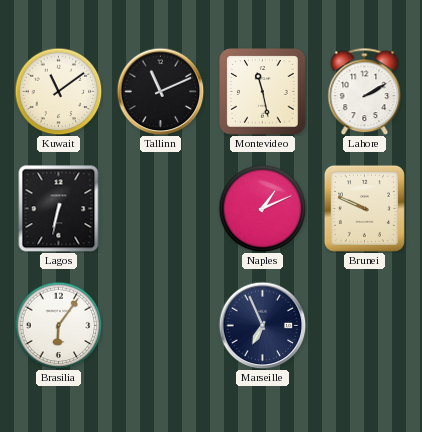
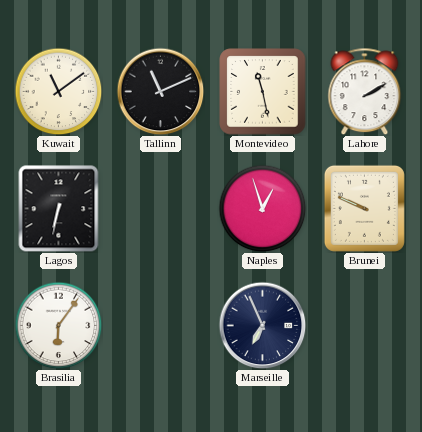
Naples: 1:11 -> 12:57 (262, 208)
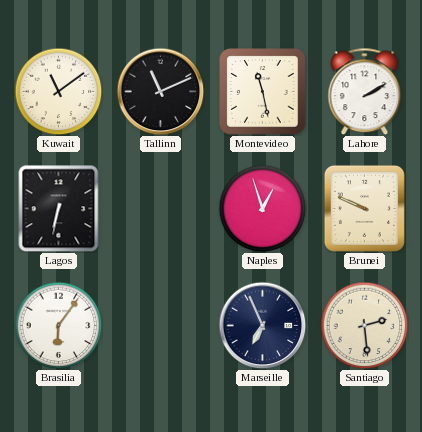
Santiago: none -> 2:29 (364, 325)
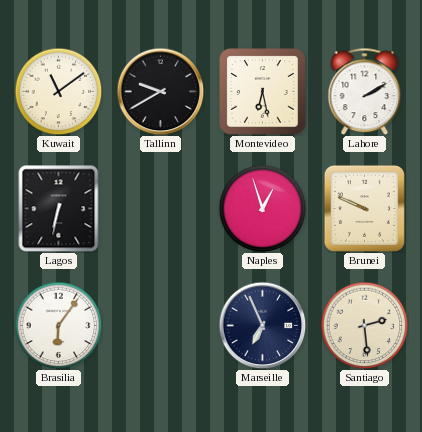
Tallinn: 11:11 -> 9:40 (160, 91)
Montevideo: 11:28 -> 6:28 (263, 92)
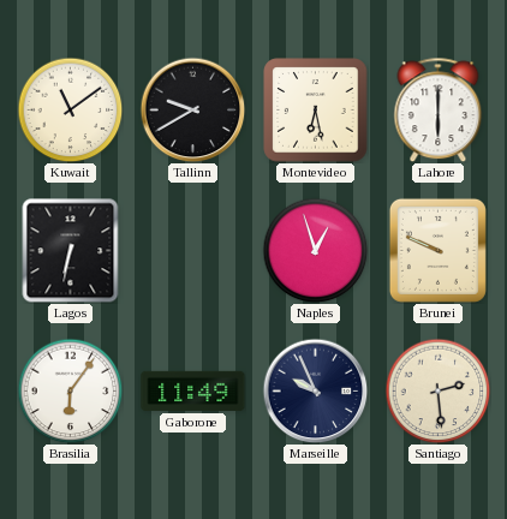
Lahore: 2:10 -> 6:00 (439, 109)
Gaborone: none -> 11:49 (193, 390)
Marseille: 6:56 -> 9:56 (315, 390)
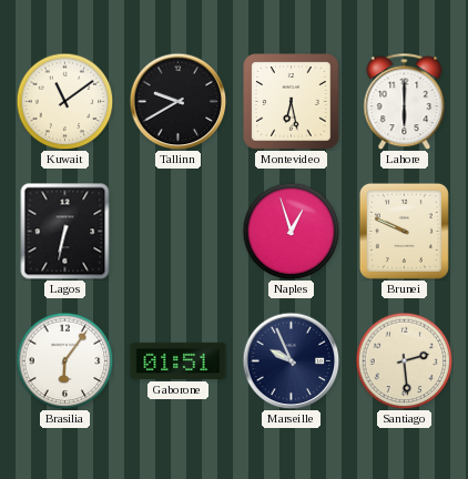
Gaborone: 11:49 -> 01:51 (179, 360)
